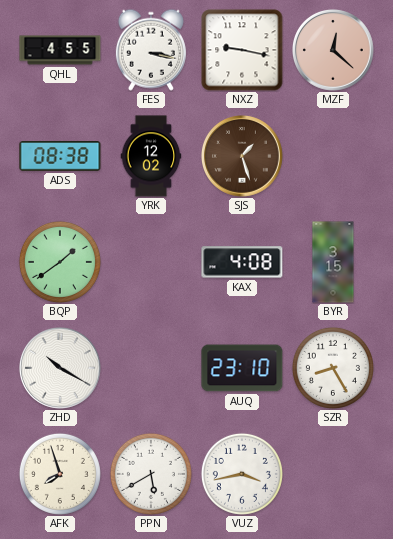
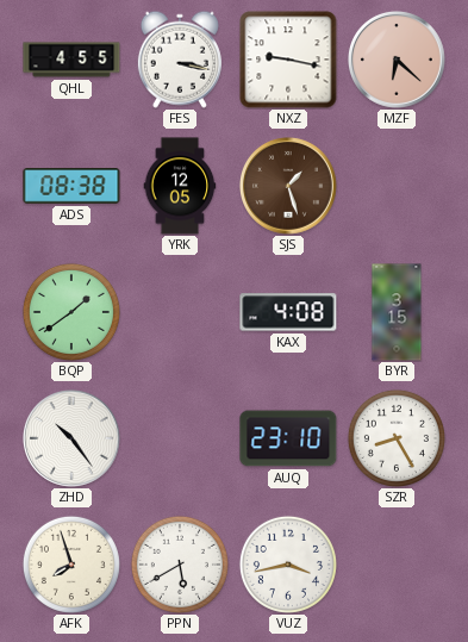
MZF: 12:22 -> 6:22 (398, 61)
YRK: 12:02 -> 12:05 (180, 186)
ZHD: 10:20 -> 10:24 (73, 440)
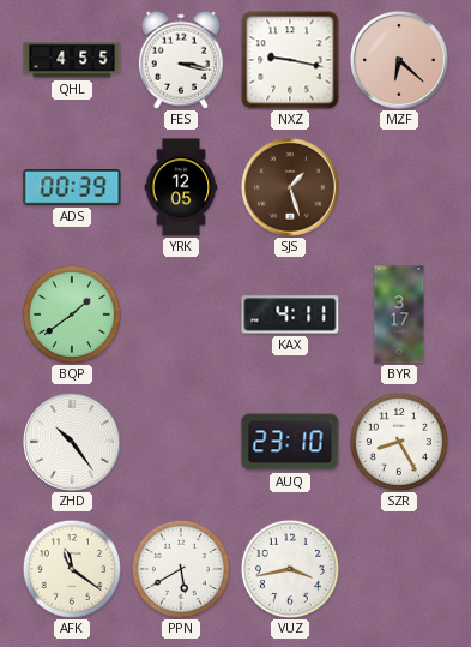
ADS: 08:38 -> 00:39 (72, 187)
KAX: 4:08 -> 4:11 (290, 314)
BYR: 3:15 -> 3:17 (399, 314)
AFK: 7:57 -> 11:21 (72, 569)
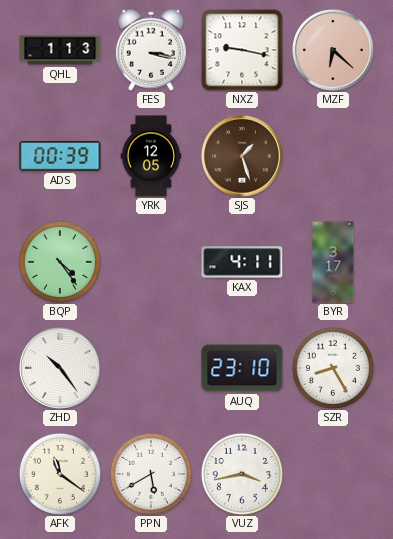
QHL: 4:55 -> 1:13 (60, 50)
BQP: 1:39 -> 4:24 (60, 262)
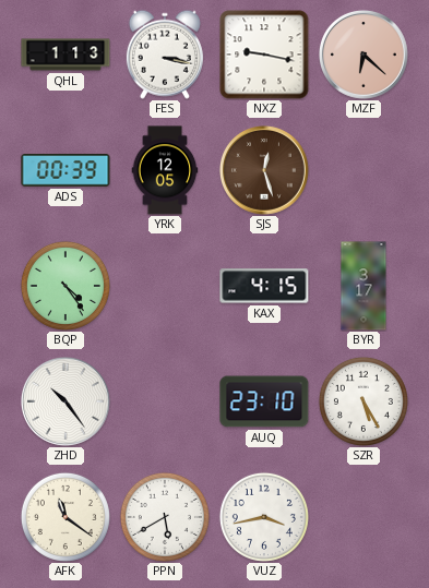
SJS: 1:27 -> 12:27 (265, 171)
KAX: 4:11 -> 4:15 (264, 286)
SZR: 8:25 -> 5:25 (364, 401)
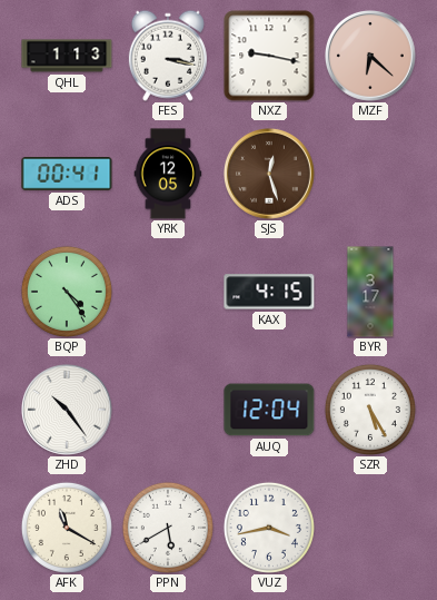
ADS: 00:39 -> 00:41 (67, 174)
AUQ: 23:10 -> 12:04 (269, 410)
AFK: 11:21 -> 11:20 (67, 528)
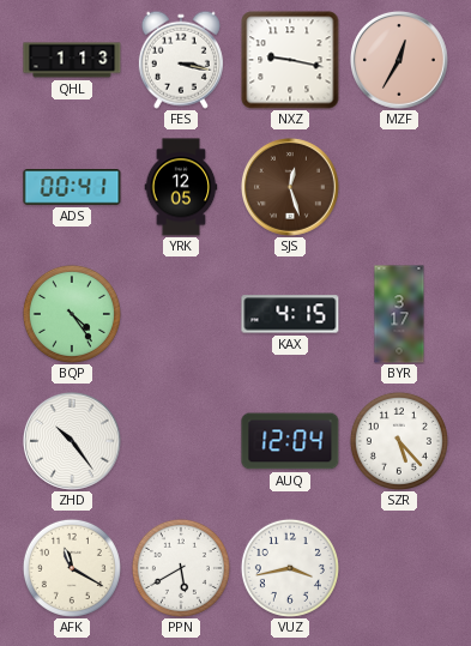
MZF: 6:22 -> 12:35 (400, 61)
SZR: 5:25 -> 5:23 (399, 441)
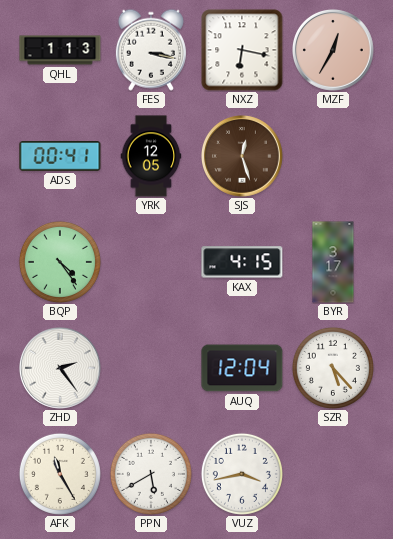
NXZ: 9:17 -> 6:17 (242, 50)
ZHD: 10:24 -> 2:24 (61, 369)
AFK: 11:20 -> 11:25 (60, 474)
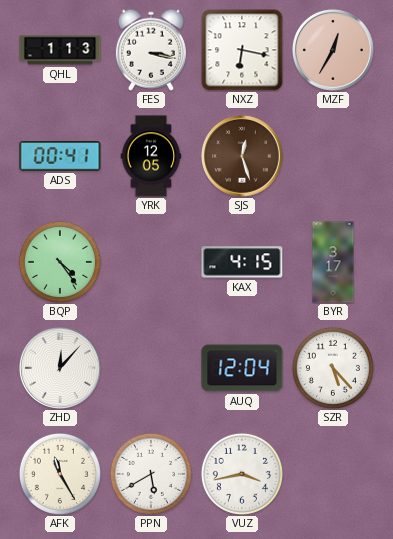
ZHD: 2:24 -> 12:07 (61, 369)
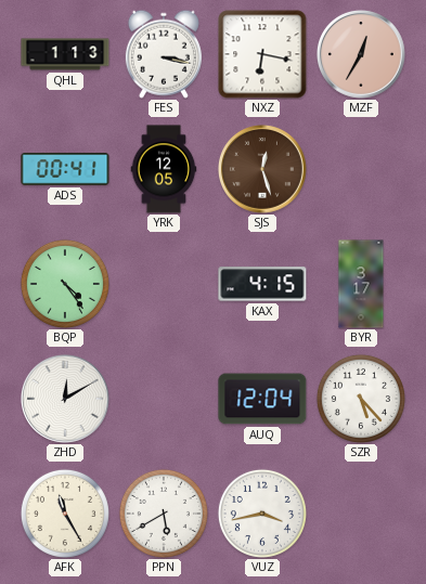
ZHD: 12:07 -> 12:10 (66, 400)
